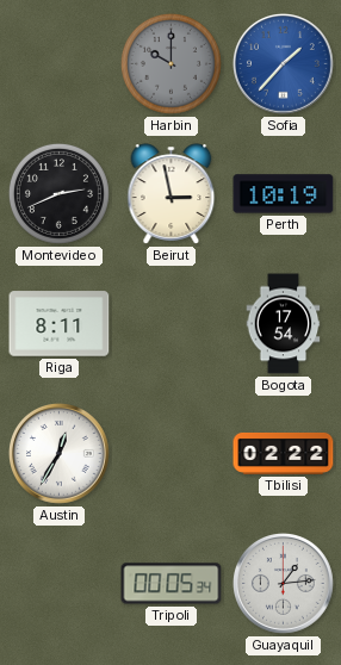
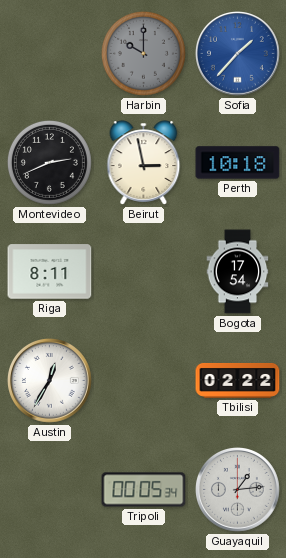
Perth: 10:19 -> 10:18 (238, 163)
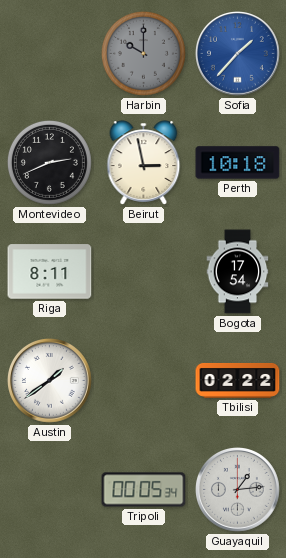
Austin: 12:35 -> 1:39 (50, 381)
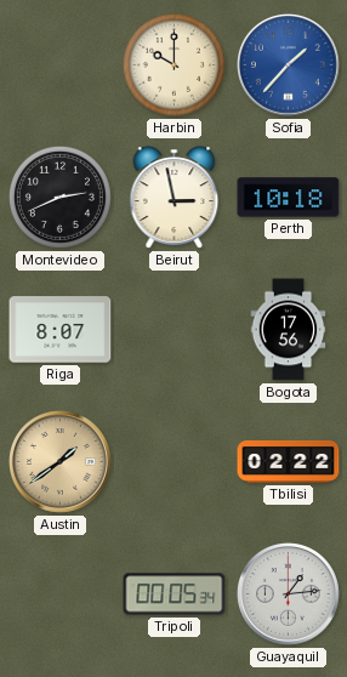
Harbin dial: grey -> cream (173, 64)
Riga: 8:11 -> 8:07 (61, 330)
Bogota: 17:54 -> 17:56 (289, 330)
Austin dial: white -> champagne (61, 462)
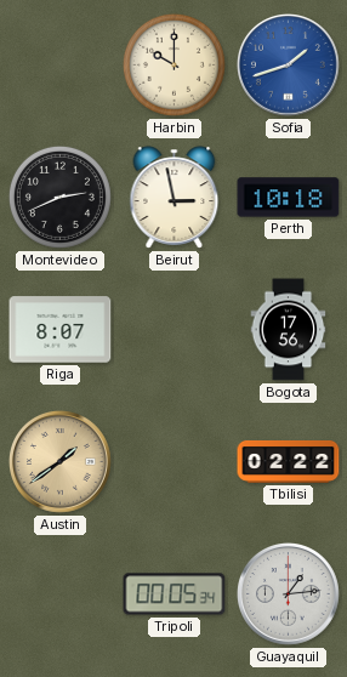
Sofia: 1:37 -> 1:42 (289, 66)
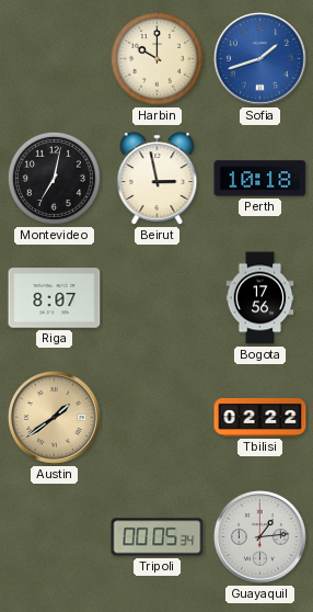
Montevideo: 2:41 -> 7:02 (54, 178)
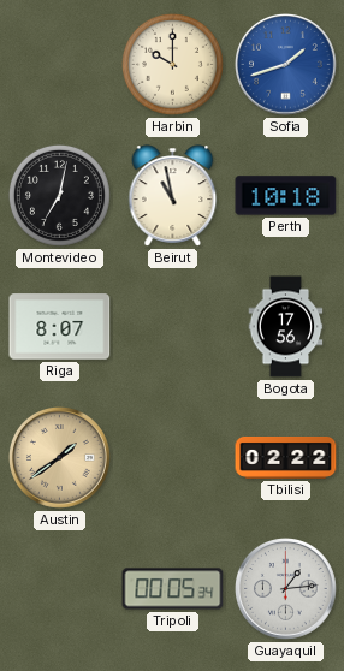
Beirut: 2:58 -> 10:58 (173, 196)
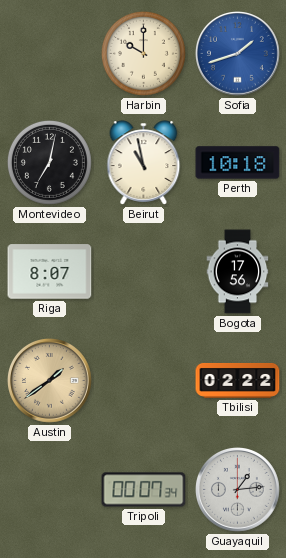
Tripoli: 00:05 -> 00:07 (144, 490)
